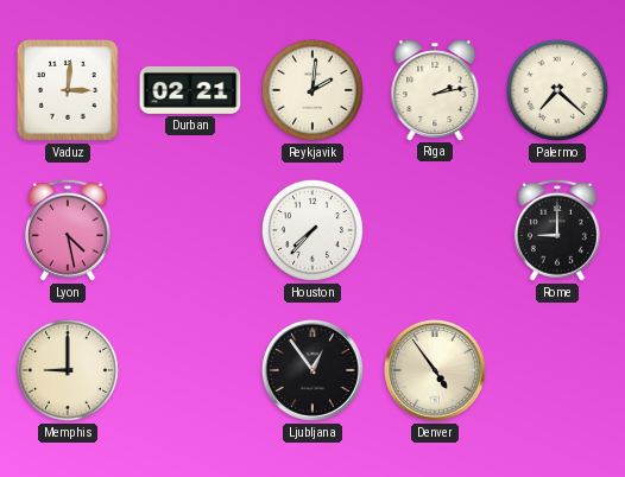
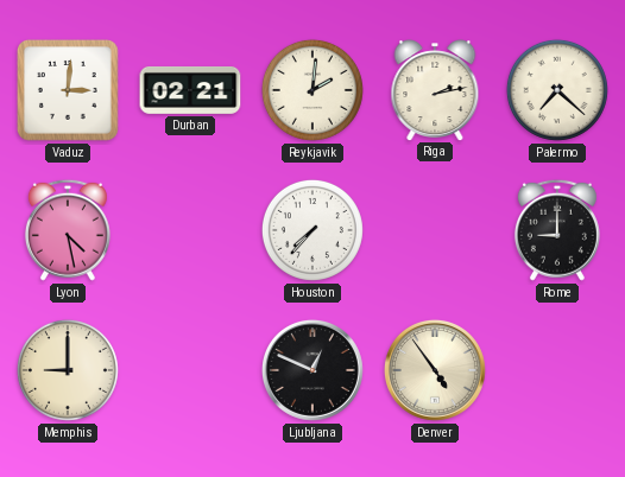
Ljubljana: 12:54 -> 12:49 (312, 370)
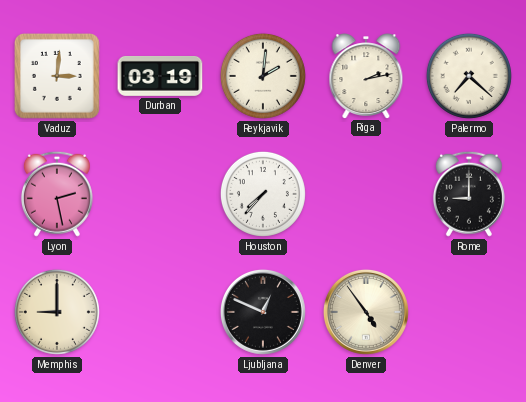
Durban: 02:21 -> 03:19 (160, 76)
Lyon: 4:28 -> 2:28 (57, 194)
